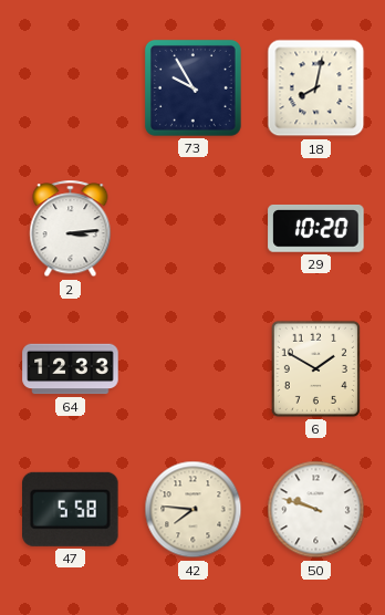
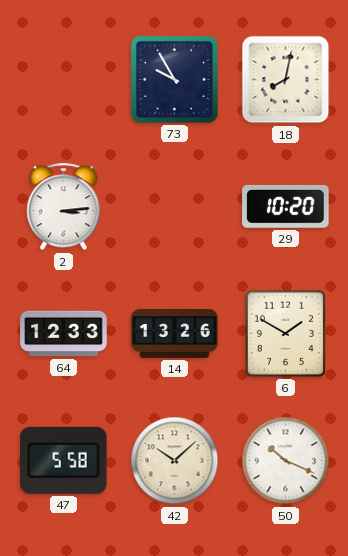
14: none -> 13:26 (175, 334)
42: 7:46 -> 10:08 (175, 461)
50: 9:48 -> 10:19 (286, 461)
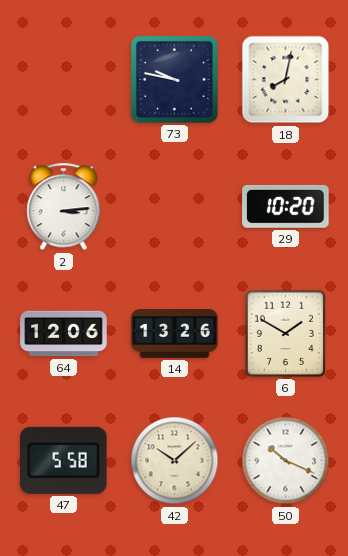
73: 9:55 -> 9:47 (174, 79)
64: 12:33 -> 12:06 (64, 334)
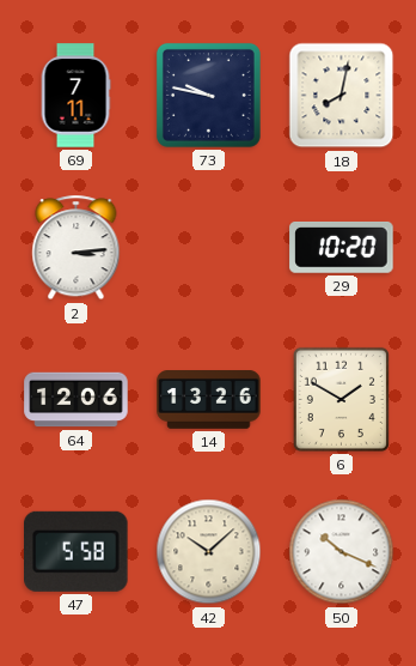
69: none -> 7:11 (75, 96)
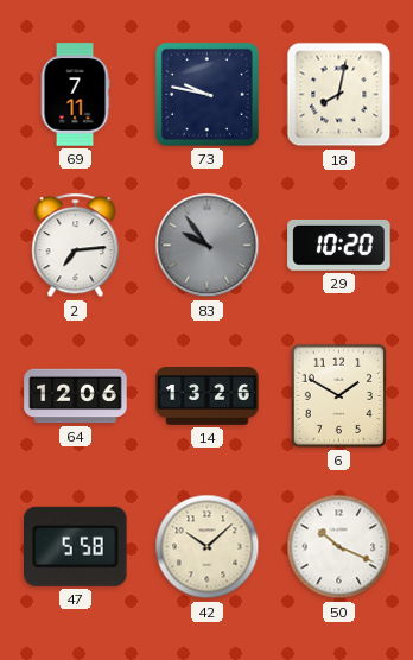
2: 3:14 -> 7:14 (76, 246)
83: none -> 9:54 (208, 246)
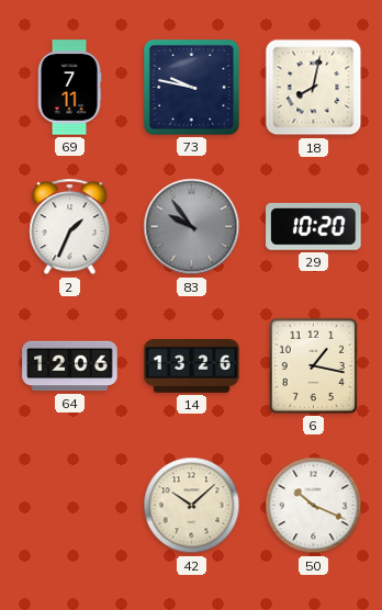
2: 7:14 -> 1:34 (70, 227)
6: 1:50 -> 1:17 (313, 365)
47: 5:58 -> none (76, 546)
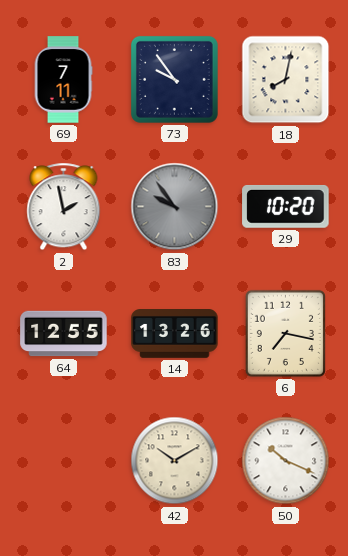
73: 9:47 -> 9:54 (174, 79)
2: 1:34 -> 1:58 (64, 207)
64: 12:06 -> 12:55 (64, 334)
6: 1:17 -> 7:17 (285, 333)
42: 10:08 -> 10:10 (175, 461)
